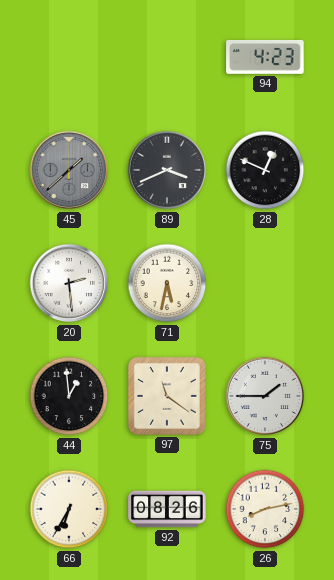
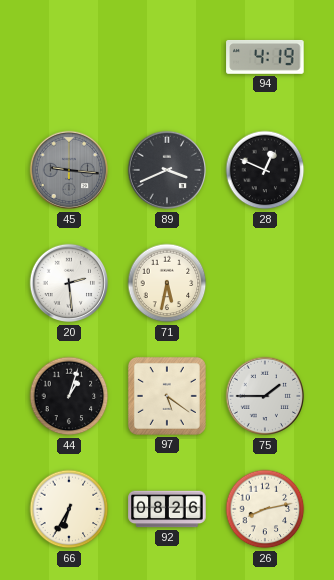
94: 4:23 -> 4:19 (265, 57)
45: 1:38 -> 9:16 (69, 170)
44: 12:59 -> 1:03 (69, 396)
97: 11:21 -> 5:21 (167, 396)
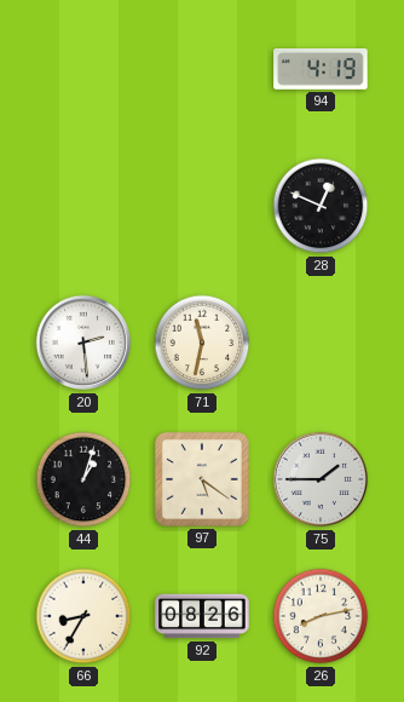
45: 9:16 -> none (69, 170)
89: 3:41 -> none (167, 170)
71: 5:32 -> 11:32 (202, 343)
66: 6:35 -> 8:35 (83, 616)
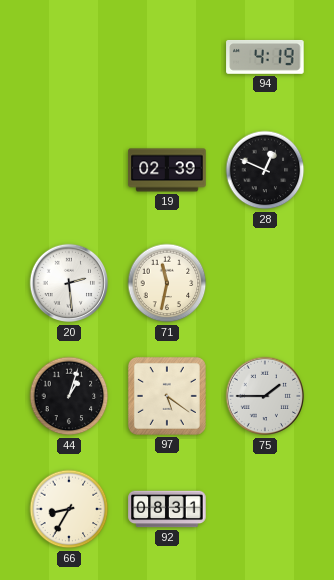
19: none -> 02:39 (167, 170)
92: 08:26 -> 08:31 (167, 509)
26: 8:13 -> none (321, 616)
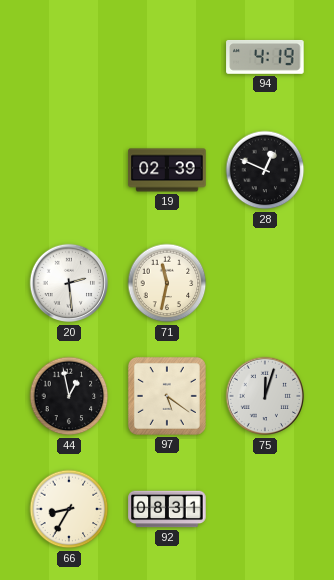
44: 1:03 -> 12:58 (69, 396)
75: 1:45 -> 12:03 (265, 396)
